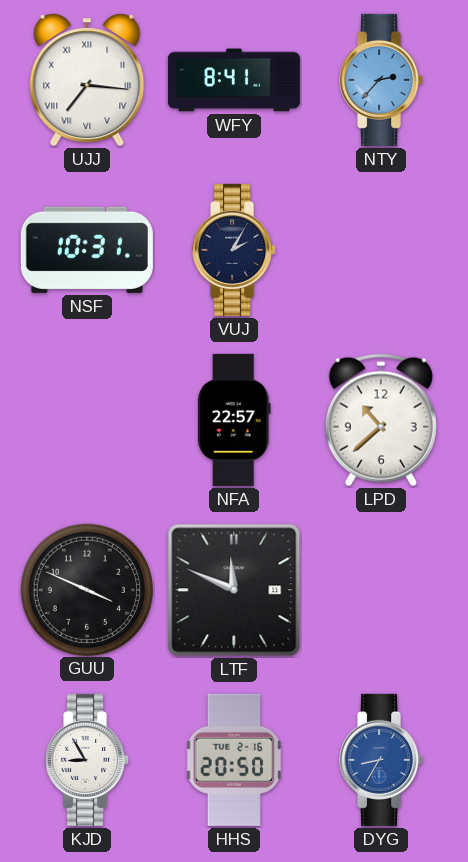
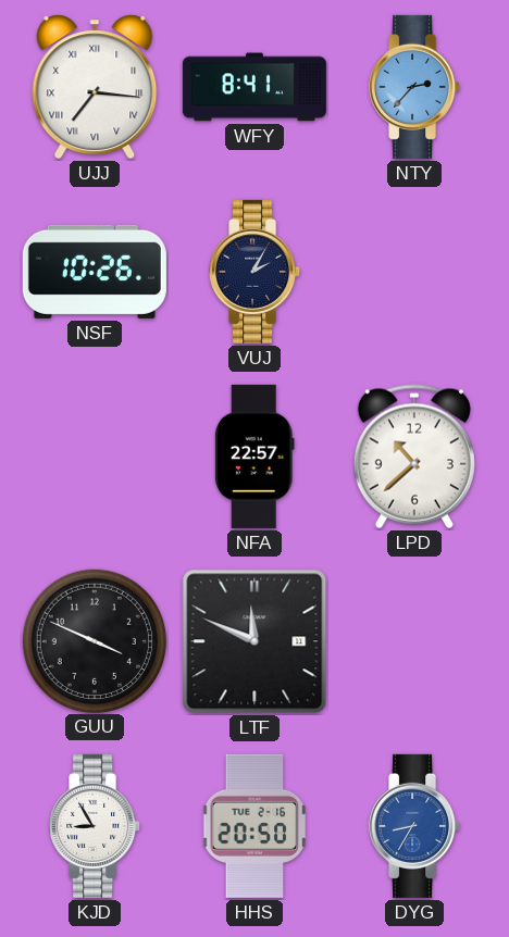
NSF: 10:31 -> 10:26 (95, 272)
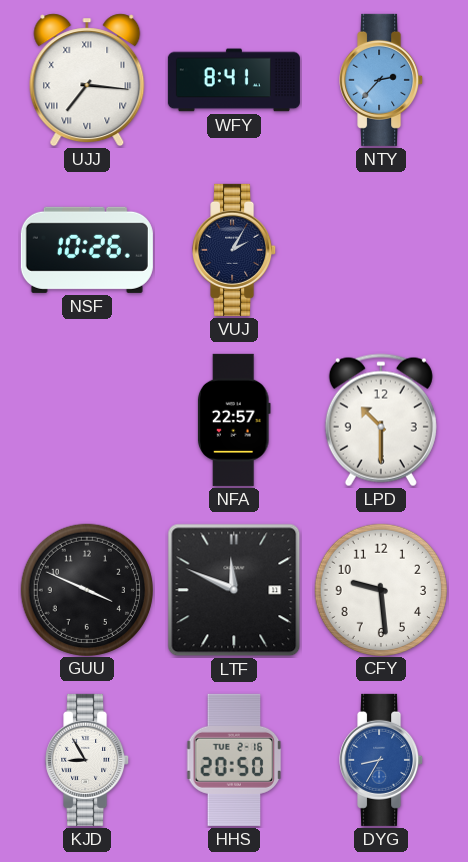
LPD: 10:38 -> 10:30 (381, 420)
CFY: none -> 9:29 (380, 589)
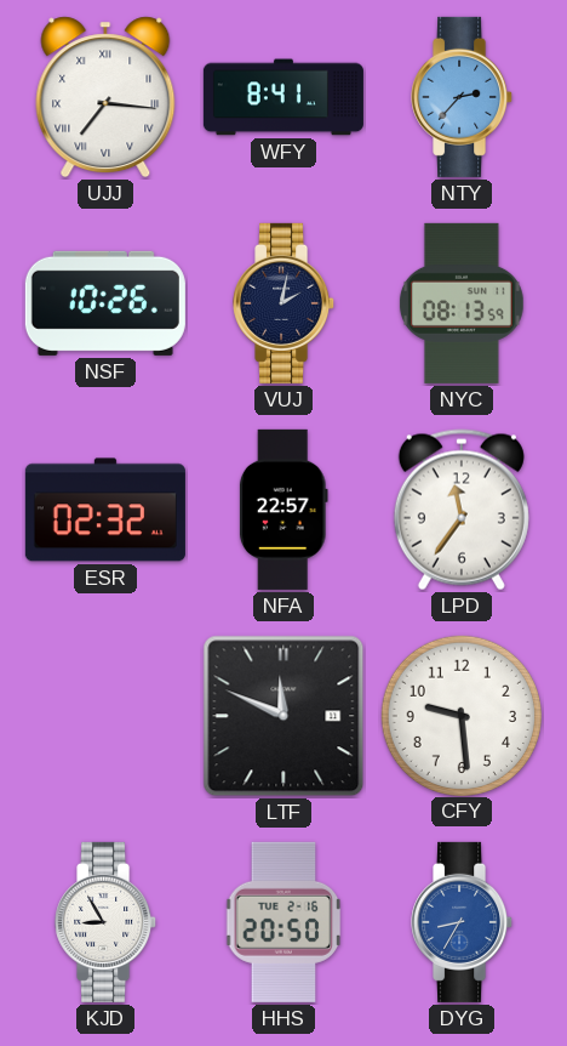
VUJ: 2:05 -> 2:02 (285, 303)
NYC: none -> 08:13 (462, 303)
ESR: none -> 02:32 (105, 510)
LPD: 10:30 -> 11:36 (462, 510)
GUU: 3:49 -> none (86, 589)
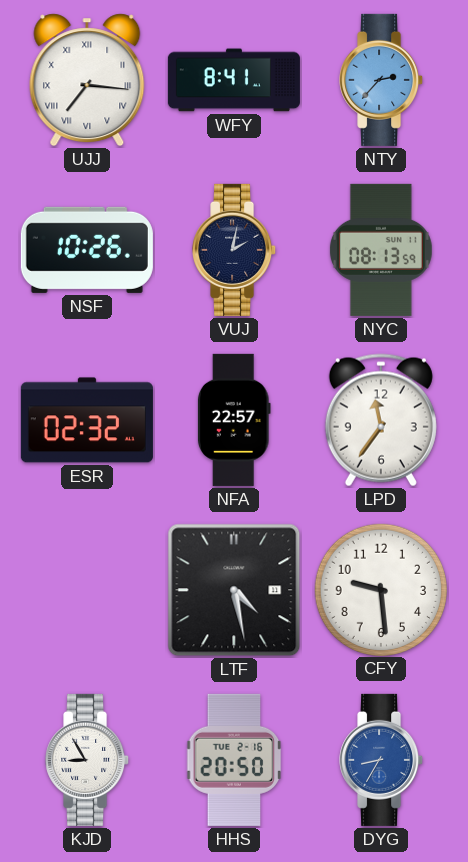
LTF: 11:49 -> 4:28 (234, 590)
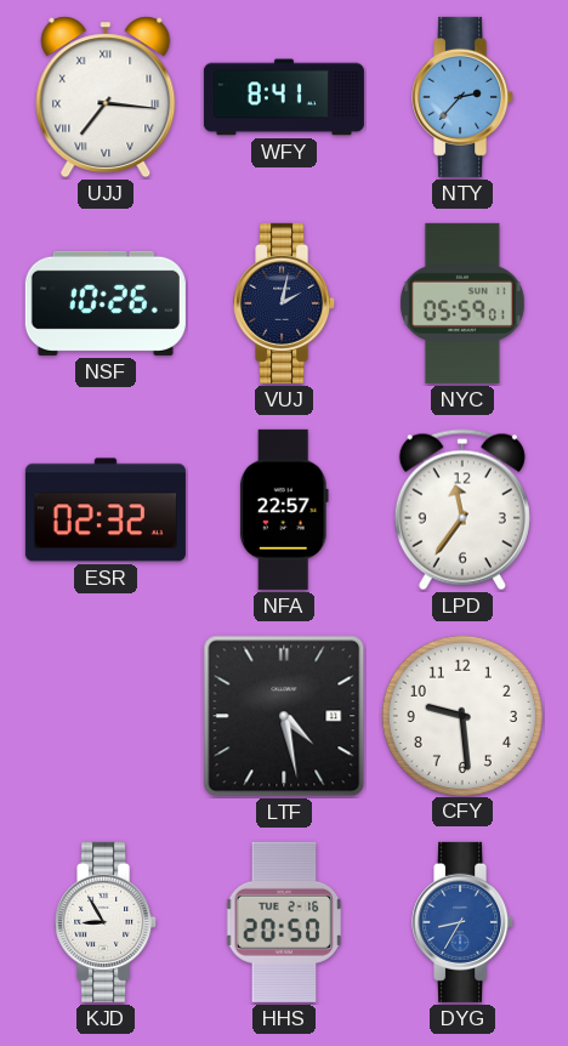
NYC: 08:13 -> 05:59 (462, 303)
